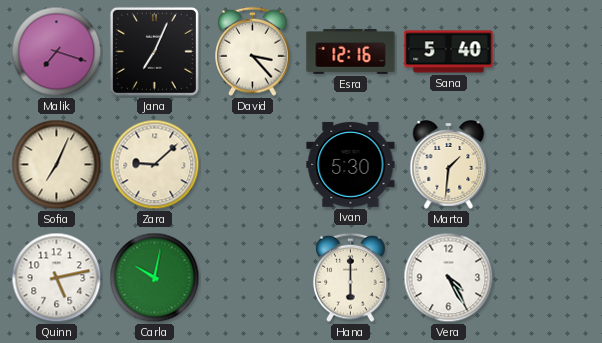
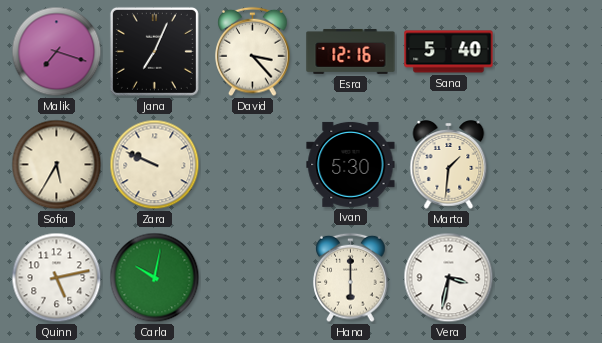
Sofia: 7:04 -> 5:35 (57, 165)
Zara: 9:08 -> 9:49 (155, 165)
Vera: 4:25 -> 3:32 (449, 278)
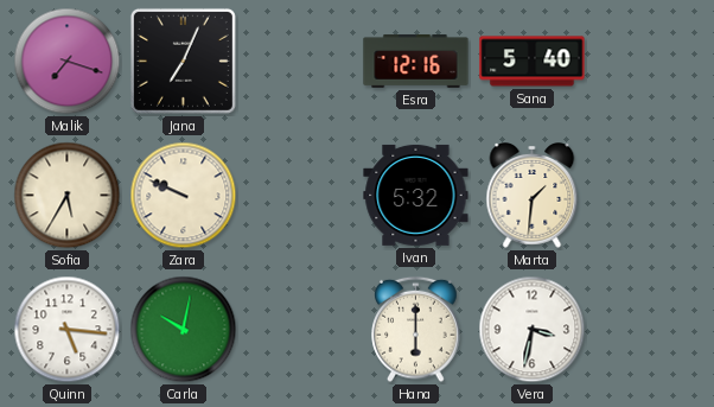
David: 3:23 -> none (253, 52)
Ivan: 5:30 -> 5:32 (416, 195)
Quinn: 5:13 -> 5:16 (68, 330)
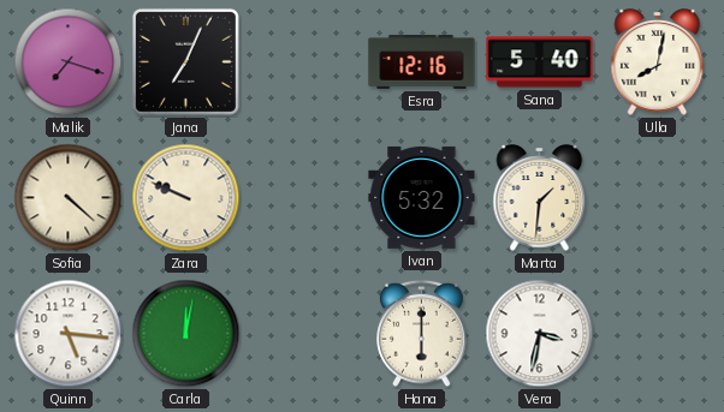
Ulla: none -> 8:02 (658, 62)
Sofia: 5:35 -> 4:22 (69, 198)
Carla: 10:02 -> 12:02 (186, 334)
